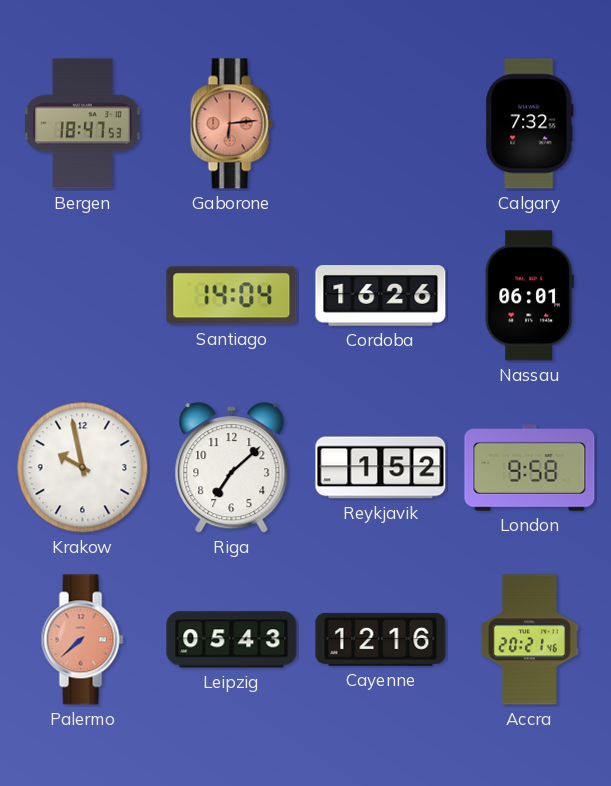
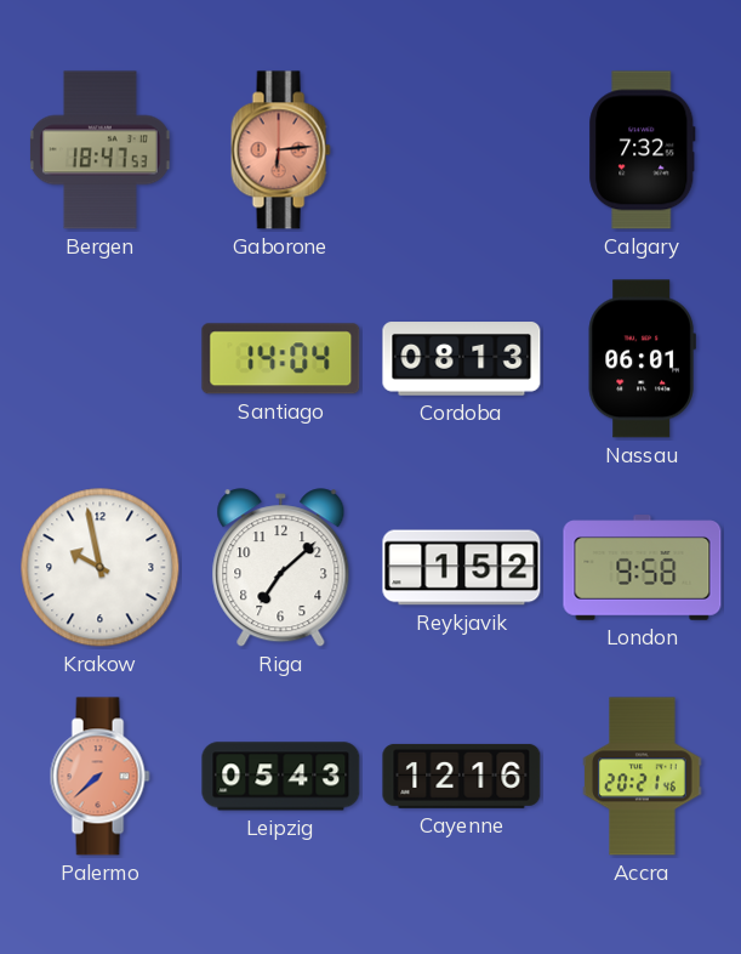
Cordoba: 16:26 -> 08:13 (462, 359)
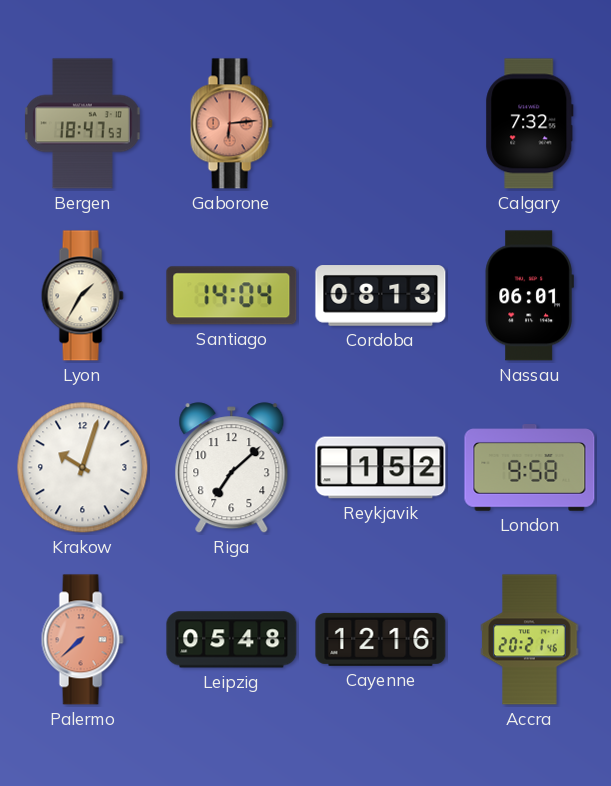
Lyon: none -> 1:35 (82, 296)
Krakow: 9:58 -> 10:03 (83, 468)
Leipzig: 05:43 -> 05:48 (232, 640)
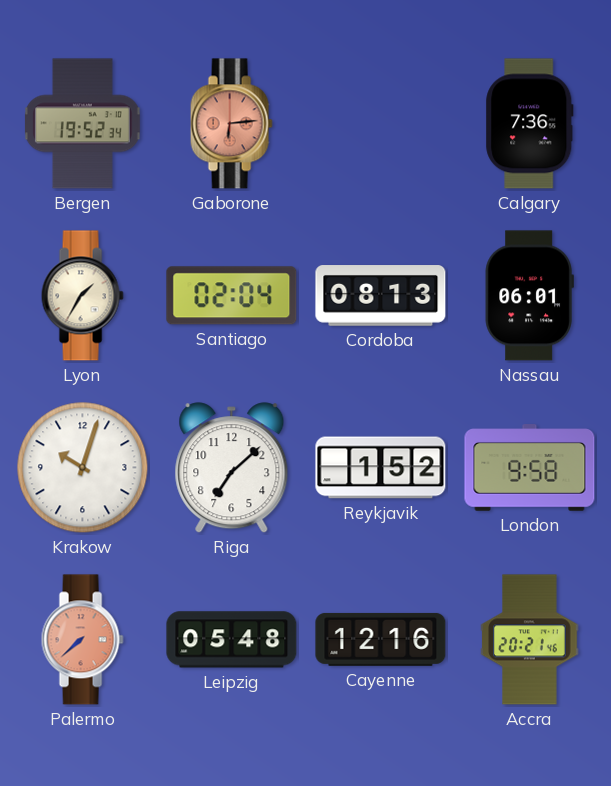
Bergen: 18:47 -> 19:52 (82, 124)
Calgary: 7:32 -> 7:36 (530, 124)
Santiago: 14:04 -> 02:04 (232, 296)
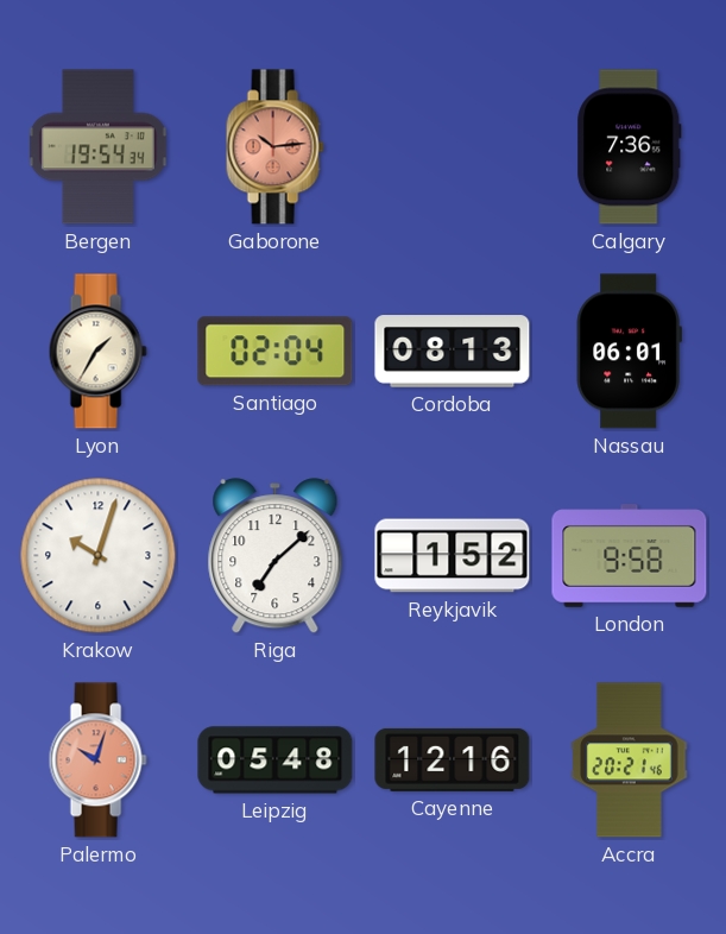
Bergen: 19:52 -> 19:54 (97, 147)
Gaborone: 6:14 -> 10:14 (274, 147)
Palermo: 7:38 -> 10:03 (97, 761)
